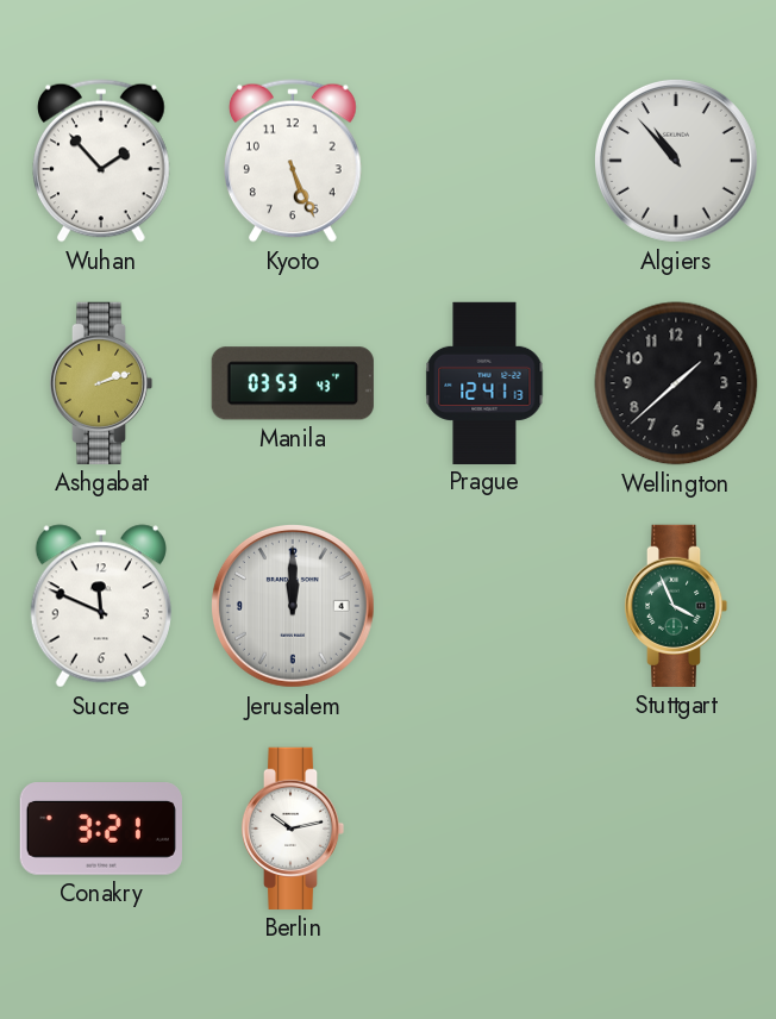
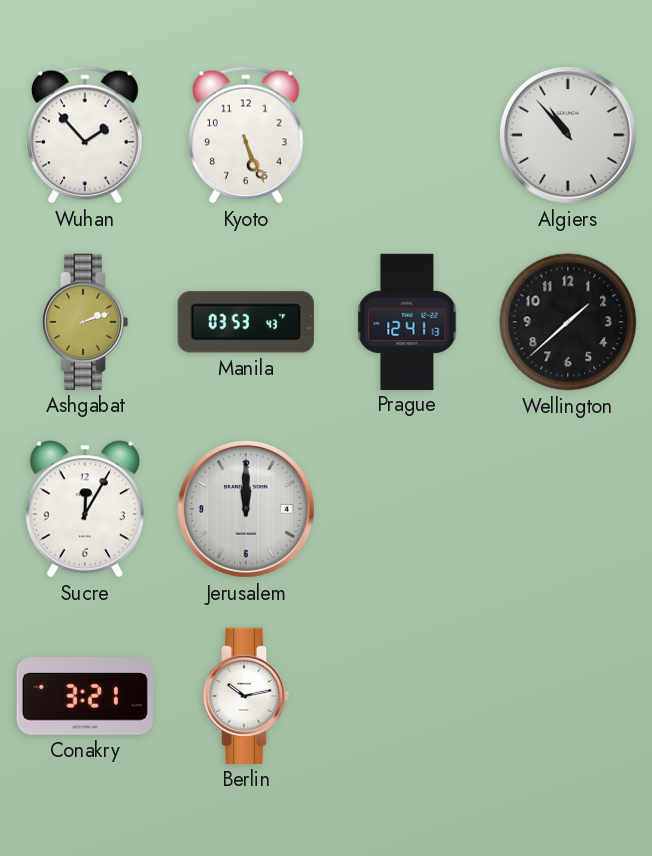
Sucre: 11:49 -> 12:05 (85, 509)
Stuttgart: 3:56 -> none (676, 606)
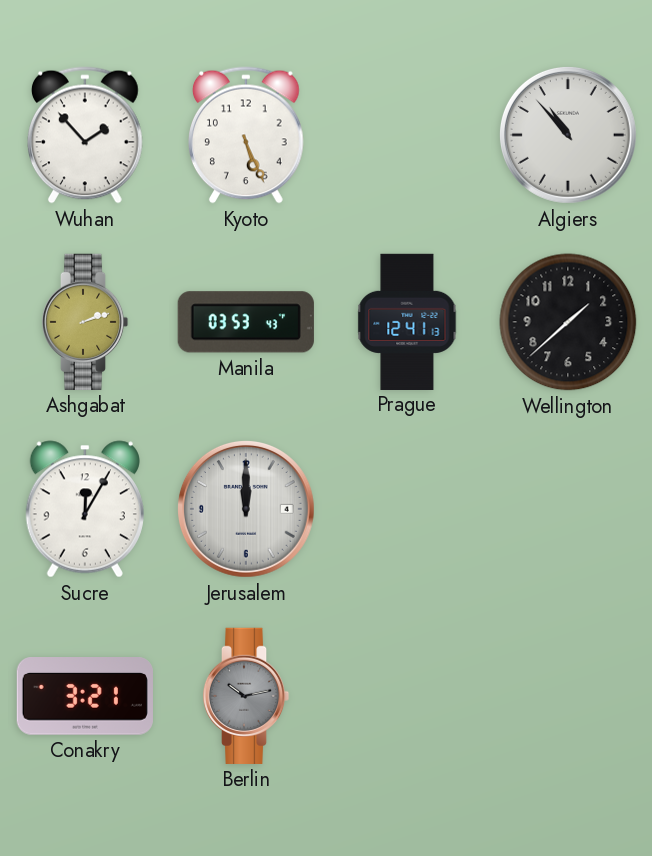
Berlin dial: white -> grey (246, 696)
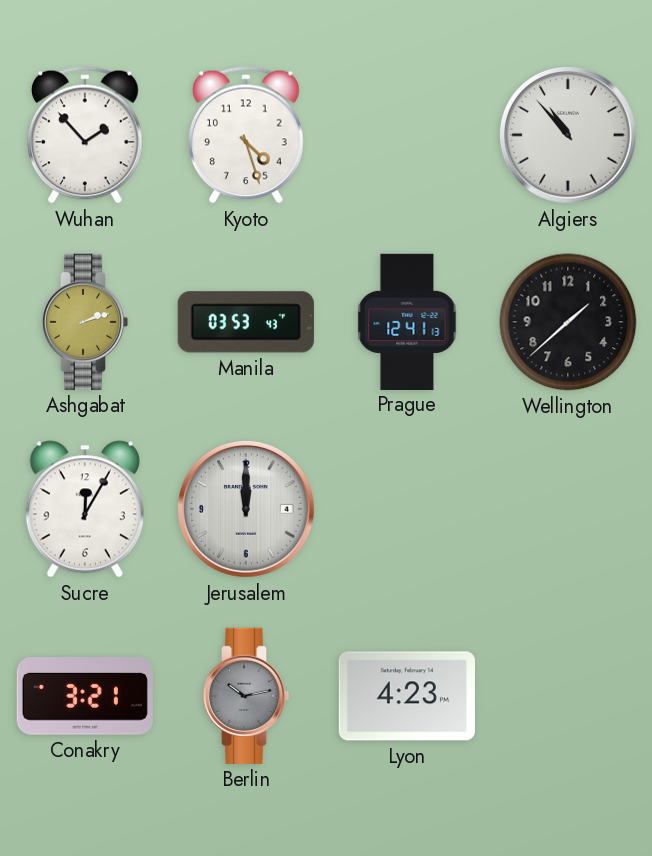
Kyoto: 5:26 -> 4:27 (247, 135)
Lyon: none -> 4:23 (407, 696)
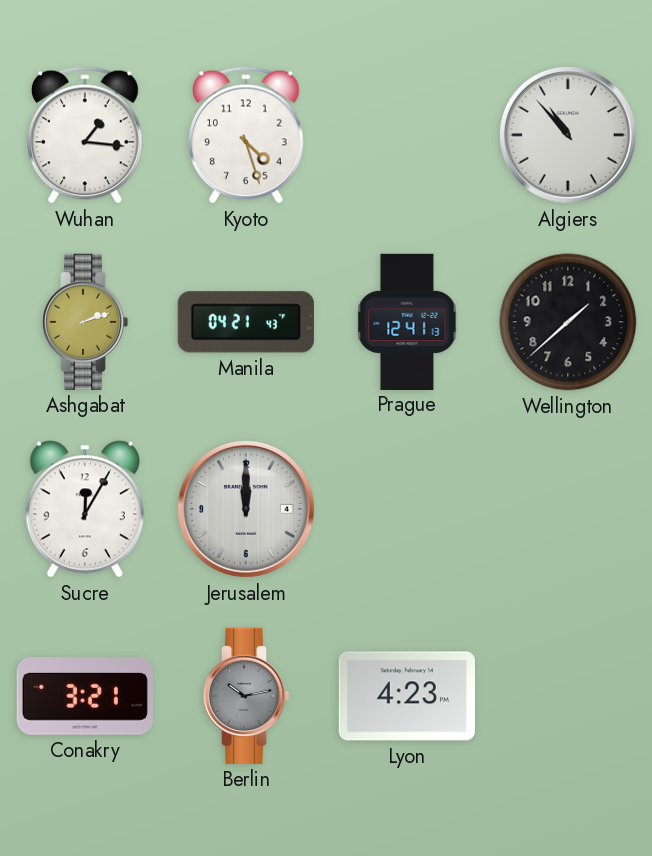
Wuhan: 1:53 -> 1:16 (86, 135)
Manila: 03:53 -> 04:21 (246, 322)
